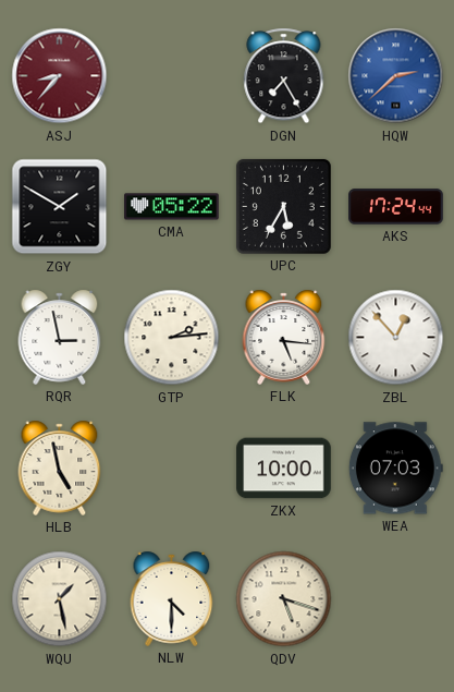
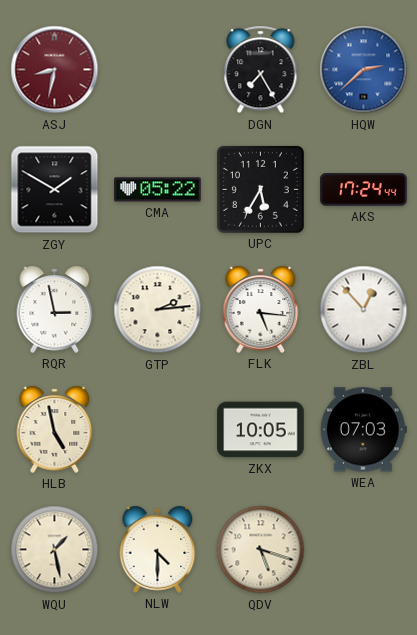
ASJ: 8:37 -> 8:32 (55, 70)
ZKX: 10:00 -> 10:05 (261, 430)
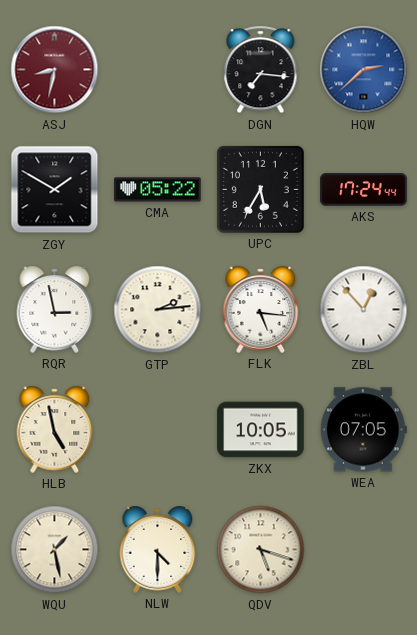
DGN: 7:25 -> 7:16 (261, 70)
WEA: 07:03 -> 07:05 (363, 430)
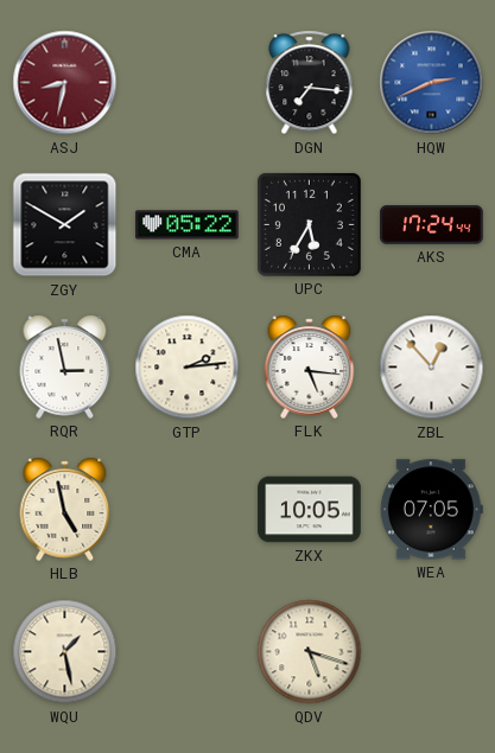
HQW: 2:38 -> 2:41 (432, 83)
NLW: 4:30 -> none (158, 549)
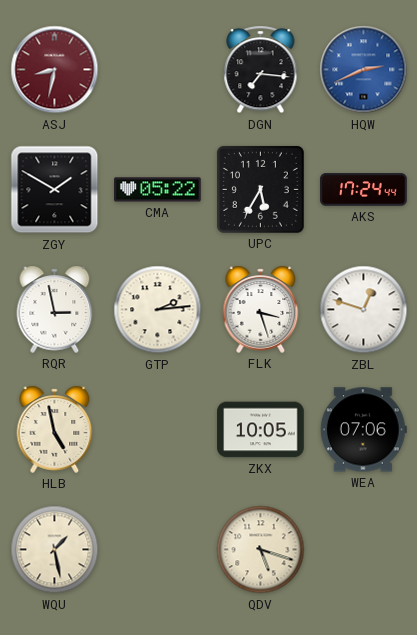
FLK: 5:16 -> 3:27 (261, 309)
ZBL: 12:53 -> 12:48 (364, 310)
WEA: 07:05 -> 07:06 (363, 430)
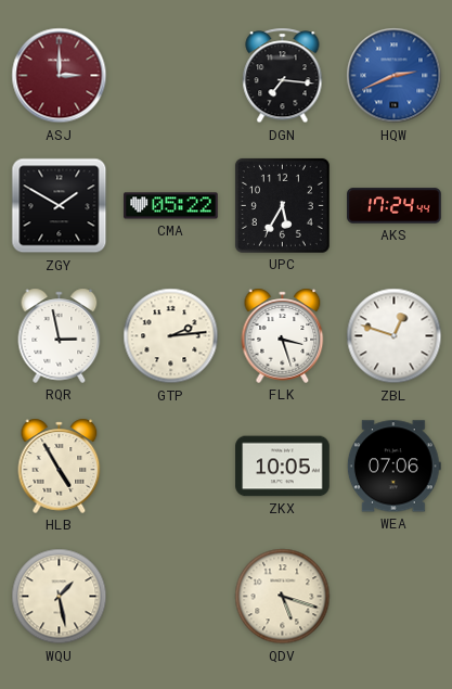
ASJ: 8:32 -> 3:00 (60, 76)
HLB: 4:58 -> 4:55 (60, 465)
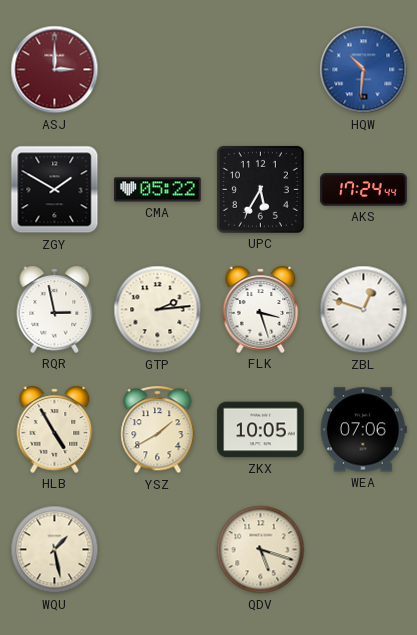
DGN: 7:16 -> none (283, 76)
HQW: 2:41 -> 10:31 (364, 70)
YSZ: none -> 1:40 (158, 430)
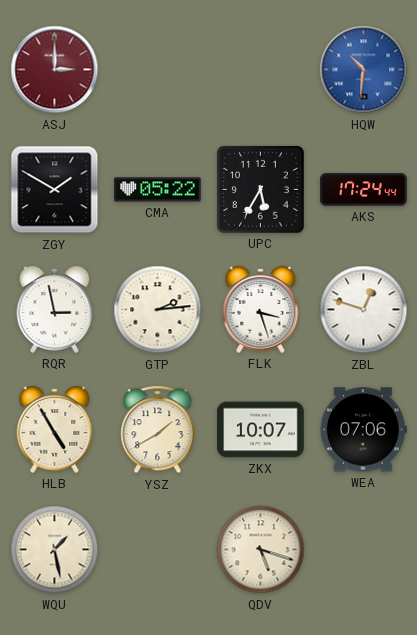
ZKX: 10:05 -> 10:07 (261, 430)
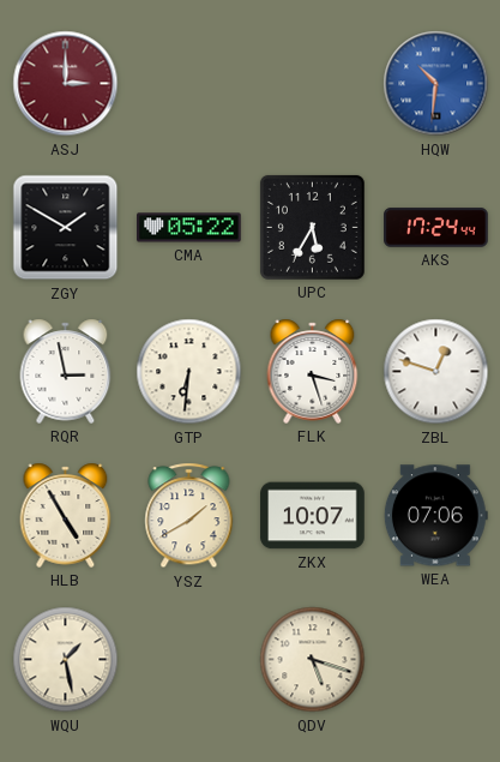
GTP: 2:14 -> 6:31 (189, 372)
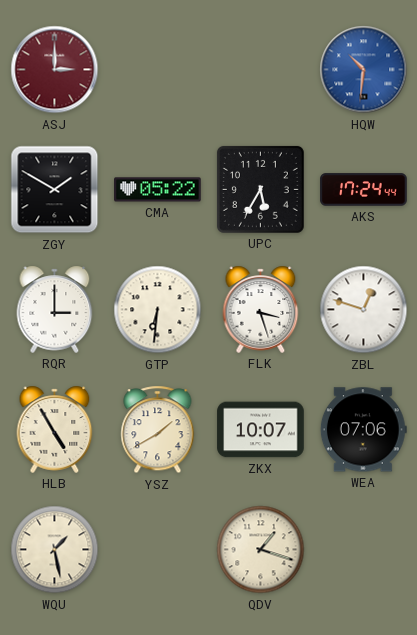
RQR: 2:58 -> 3:00 (55, 309)
QDV: 5:18 -> 1:18 (261, 550)
